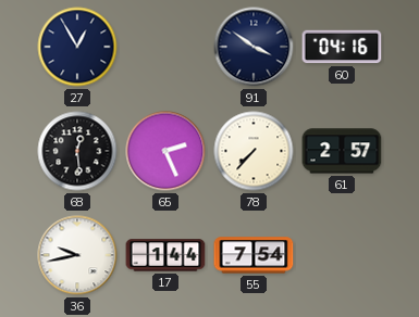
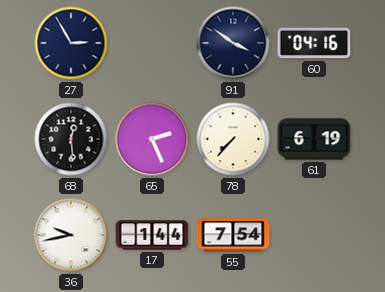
27: 12:55 -> 2:55 (71, 43)
61: 2:57 -> 6:19 (314, 139)
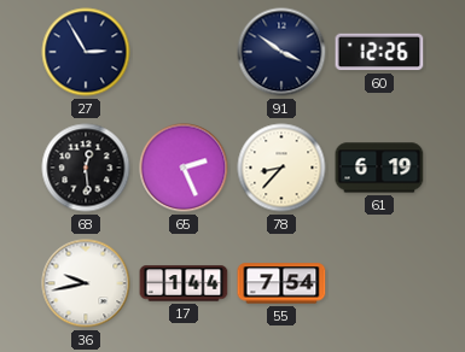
60: 04:16 -> 12:26 (379, 52)
78: 7:37 -> 8:37 (281, 168)
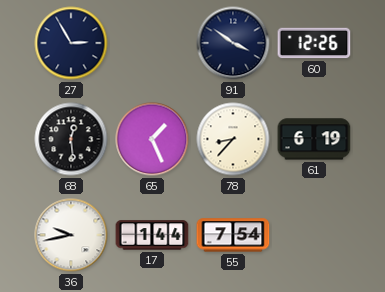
65: 2:26 -> 1:26 (152, 139)
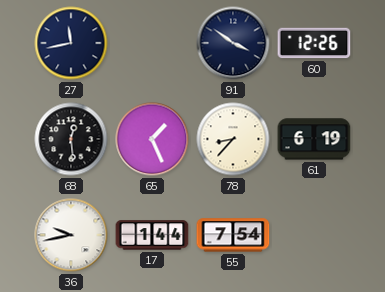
27: 2:55 -> 11:43 (71, 43)
